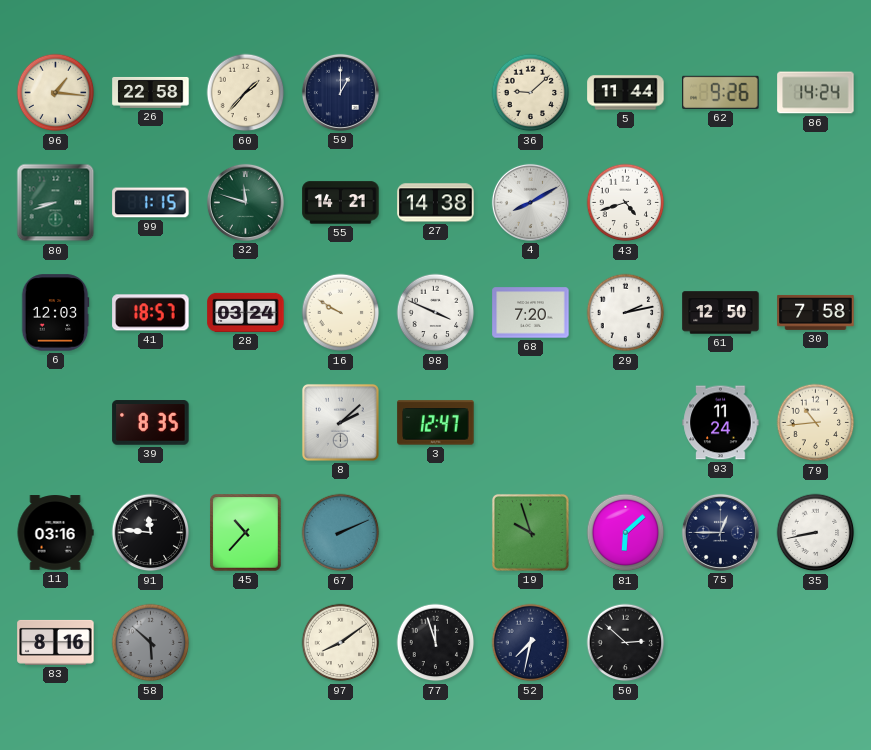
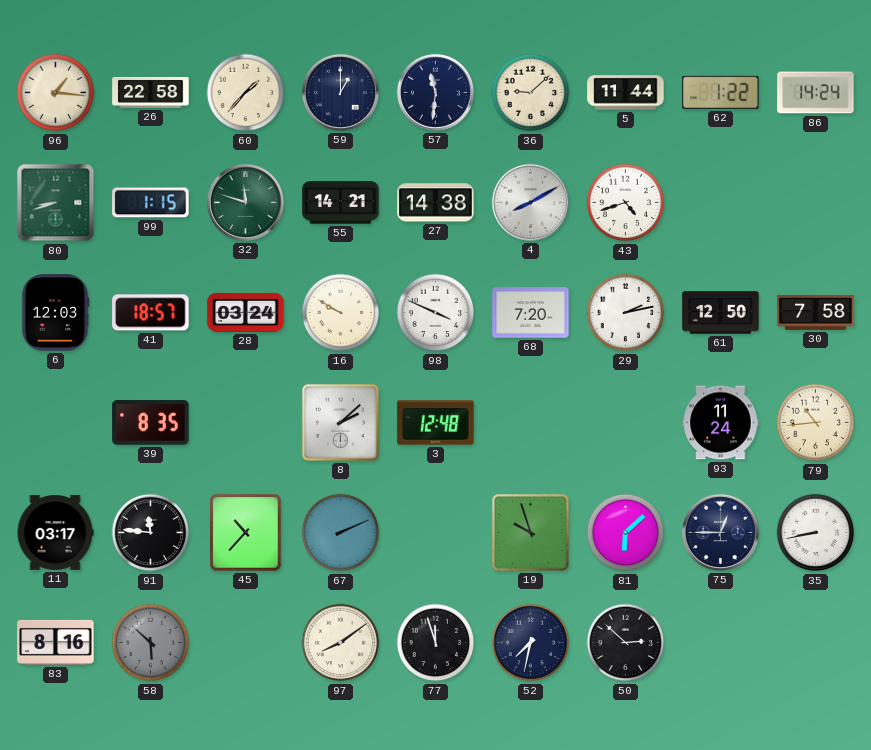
57: none -> 11:31 (435, 92)
62: 9:26 -> 1:22 (721, 92)
3: 12:47 -> 12:48 (436, 423)
11: 03:16 -> 03:17 (55, 533)
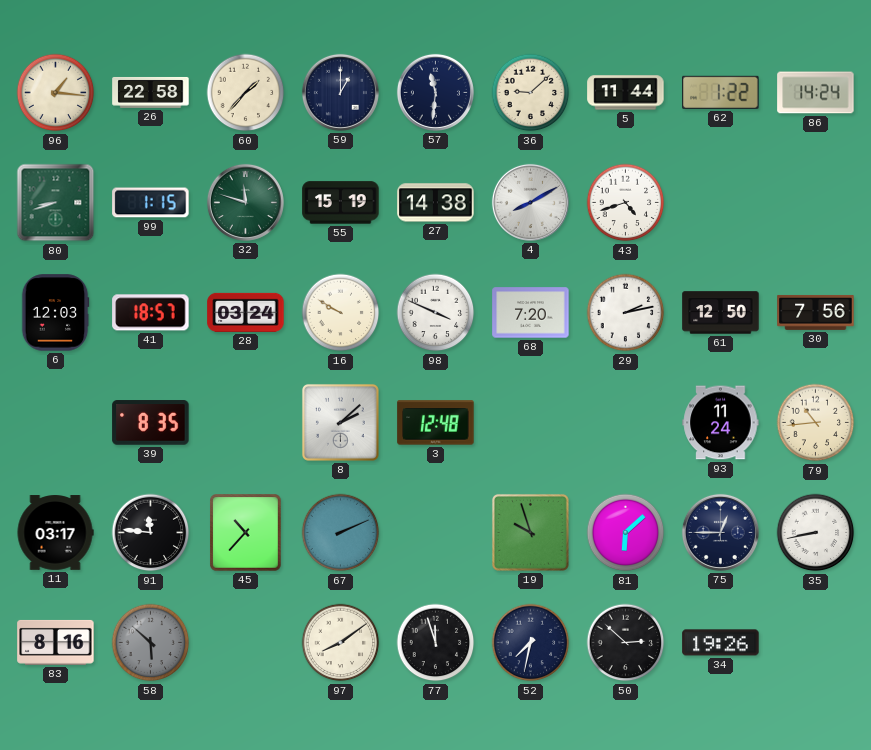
55: 14:21 -> 15:19 (341, 203)
30: 7:58 -> 7:56 (816, 312)
34: none -> 19:26 (721, 643)
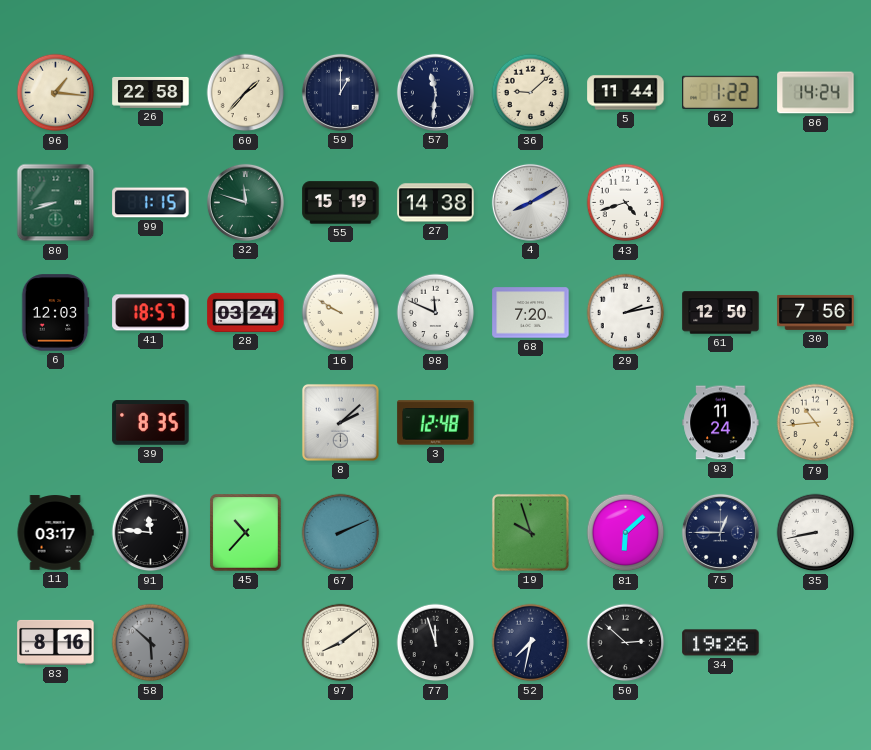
98: 3:49 -> 11:49 (436, 313)
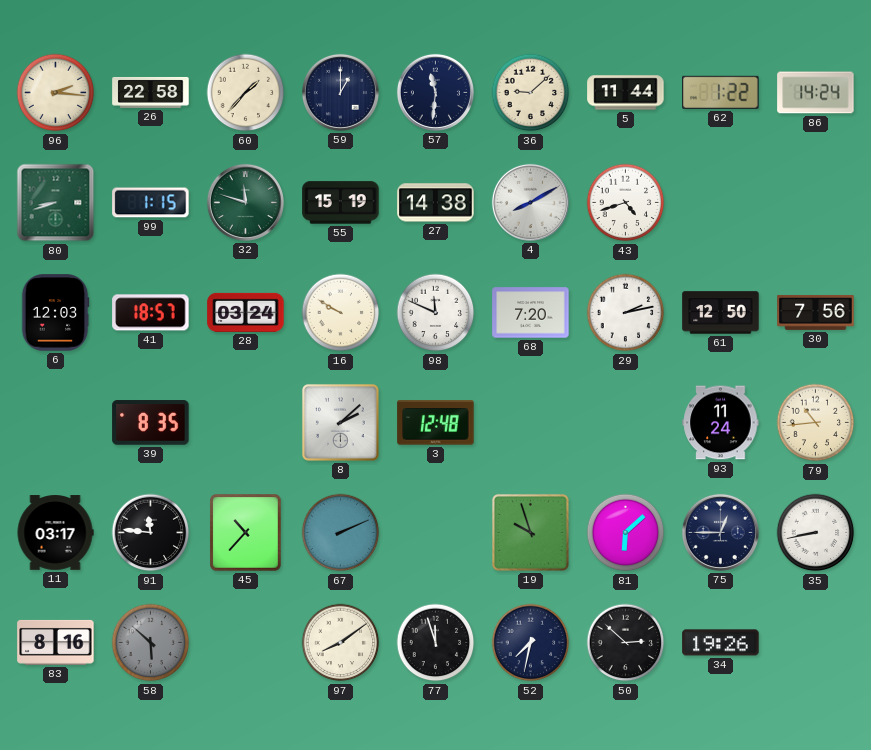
96: 1:16 -> 2:16 (56, 93)
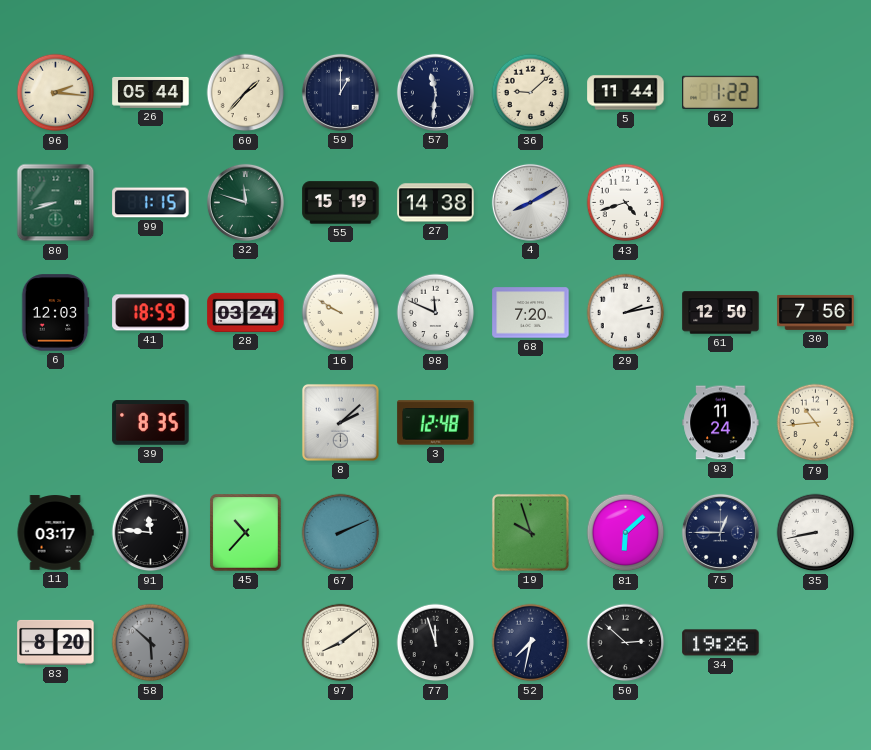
26: 22:58 -> 05:44 (151, 93)
86: 14:24 -> none (816, 93)
41: 18:57 -> 18:59 (151, 313)
83: 8:16 -> 8:20 (56, 642)
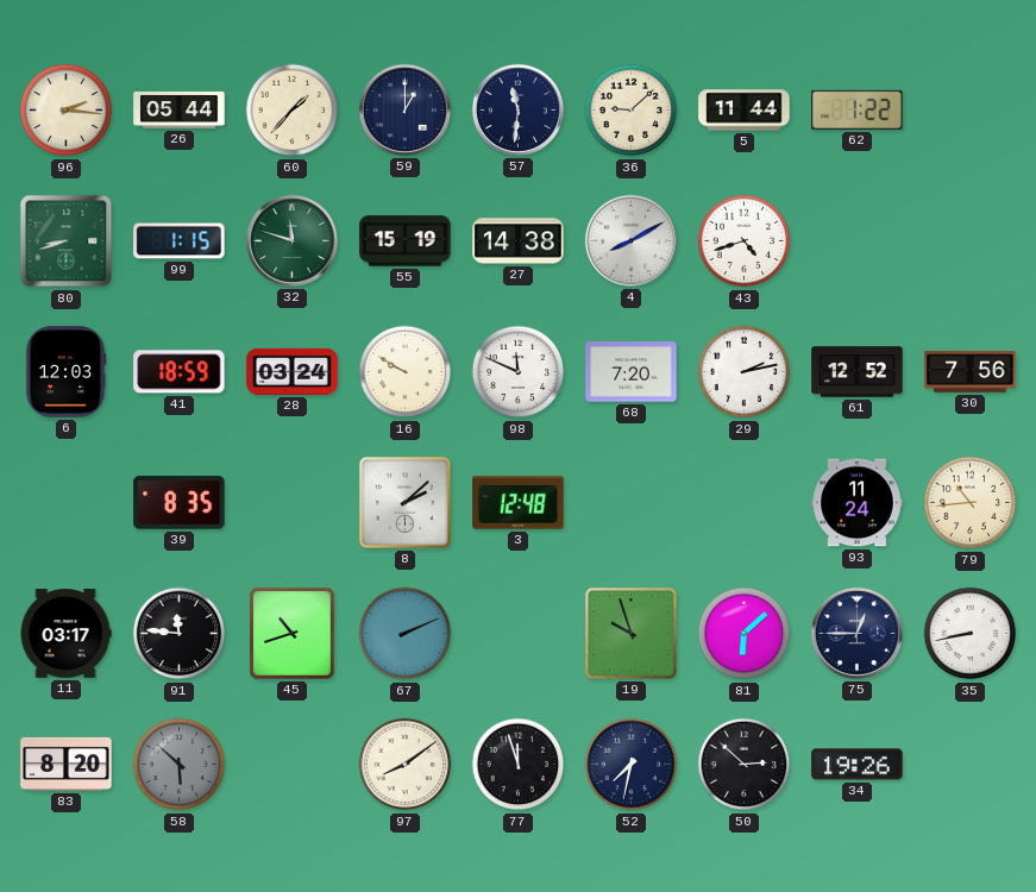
61: 12:50 -> 12:52 (858, 372)
45: 10:37 -> 10:42 (293, 634)
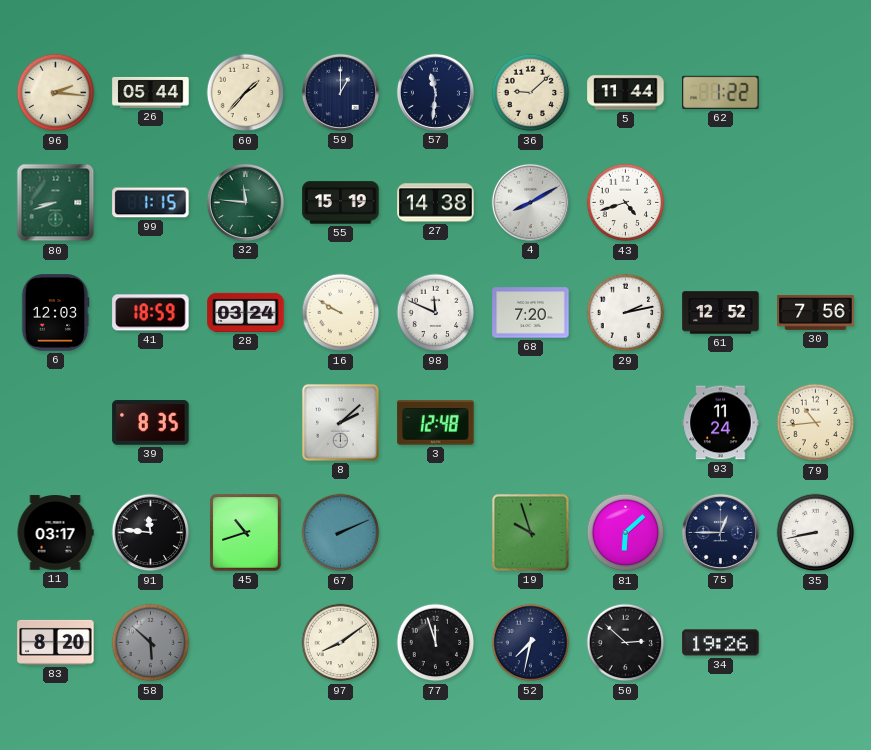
32: 11:48 -> 11:46 (245, 202)
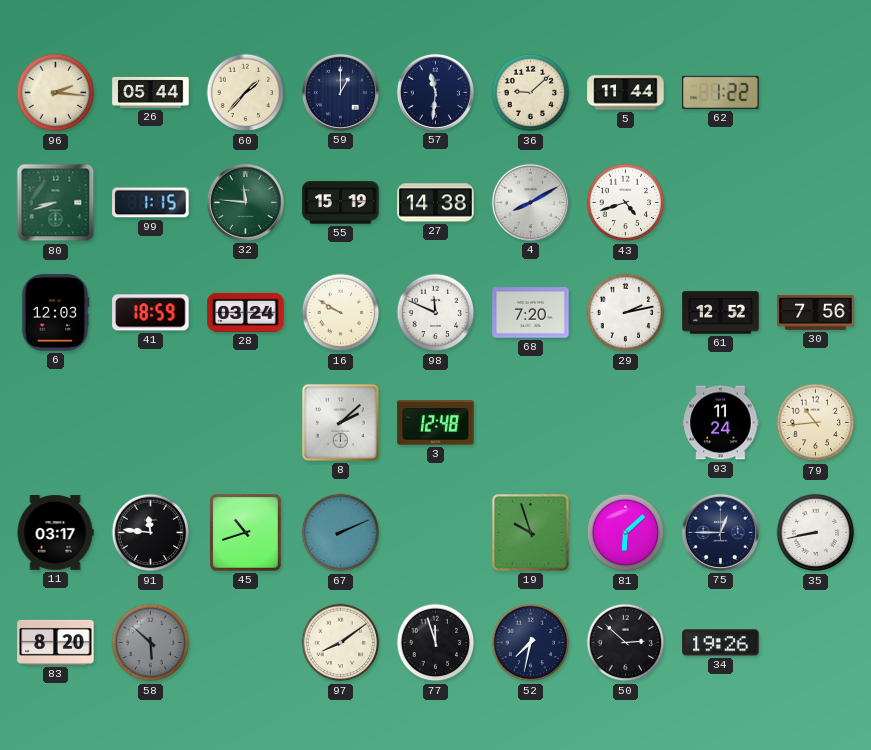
39: 8:35 -> none (151, 423)
